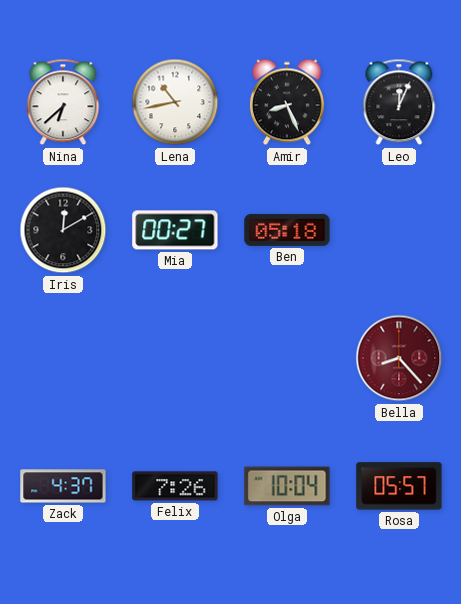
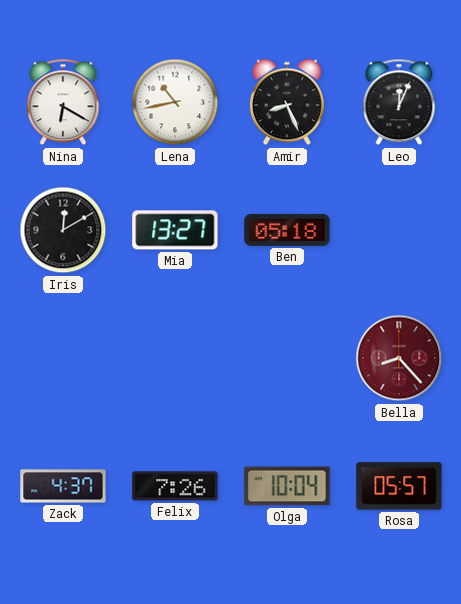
Nina: 6:38 -> 6:20 (63, 102)
Mia: 00:27 -> 13:27 (175, 230)
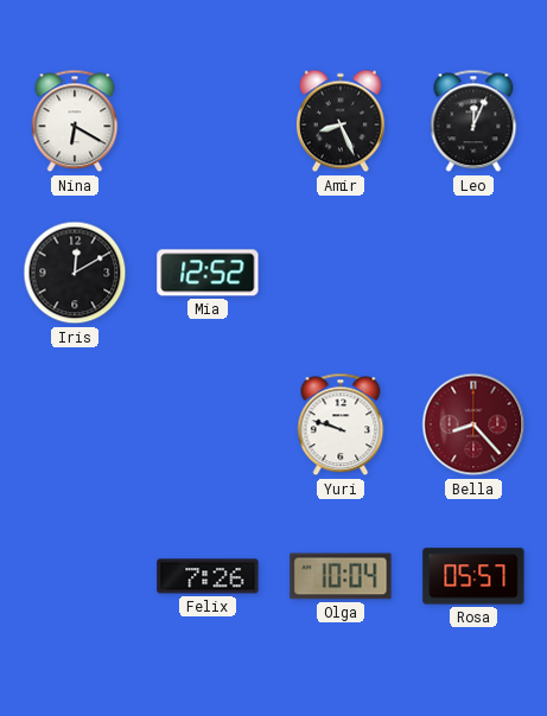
Lena: 10:43 -> none (175, 102)
Mia: 13:27 -> 12:52 (208, 273)
Ben: 05:18 -> none (287, 230)
Yuri: none -> 9:48 (341, 424)
Zack: 4:37 -> none (63, 486)
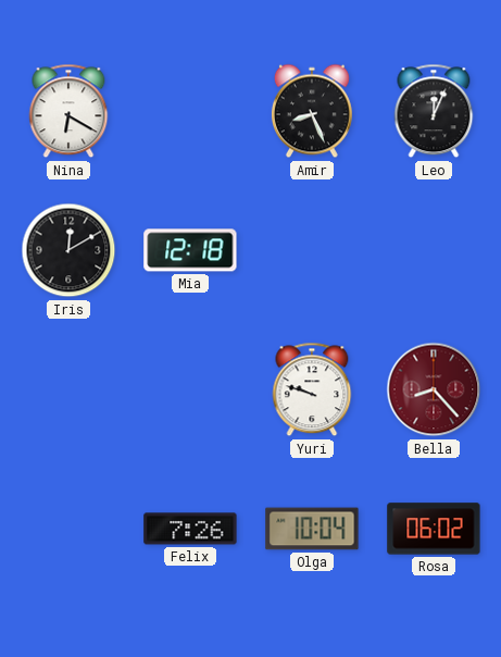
Mia: 12:52 -> 12:18 (190, 250)
Rosa: 05:57 -> 06:02 (434, 529)
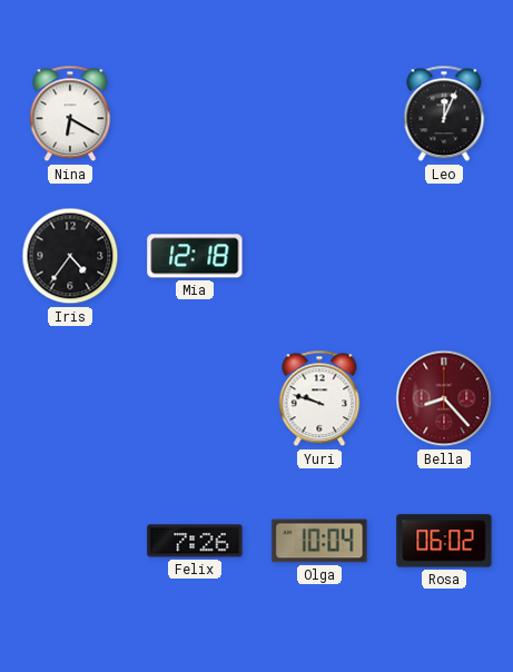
Amir: 8:26 -> none (312, 111)
Iris: 12:10 -> 4:36 (70, 256)
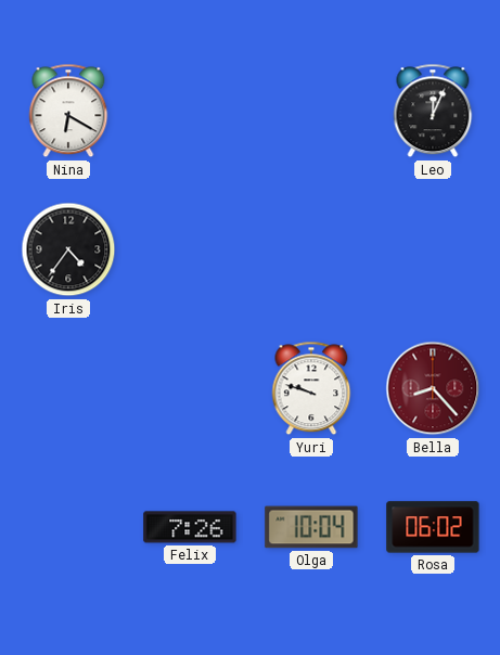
Mia: 12:18 -> none (195, 256)
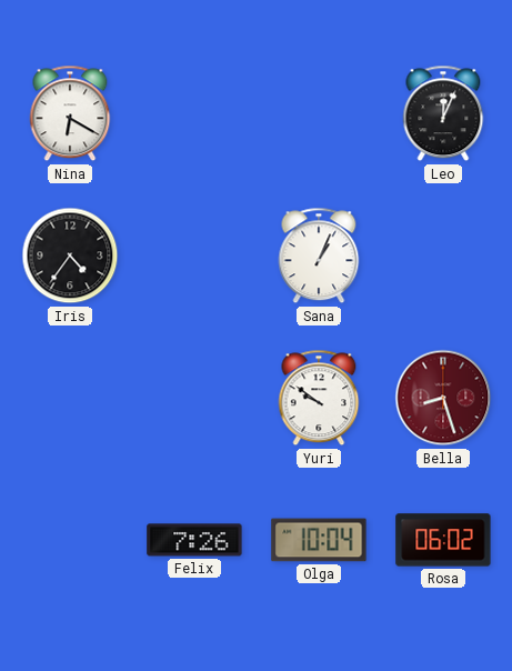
Sana: none -> 1:04 (319, 256)
Yuri: 9:48 -> 9:51 (319, 398)
Bella: 8:23 -> 8:27 (443, 398)
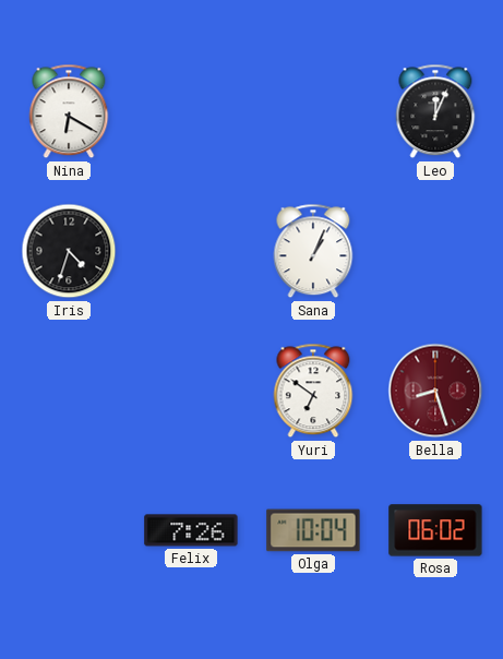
Iris: 4:36 -> 4:33 (69, 251)
Yuri: 9:51 -> 6:51 (313, 391)
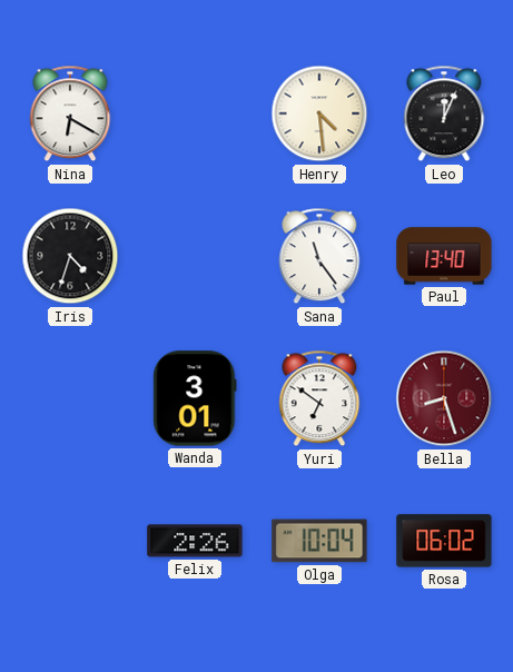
Henry: none -> 4:29 (319, 113)
Sana: 1:04 -> 11:24 (319, 256)
Paul: none -> 13:40 (444, 256)
Wanda: none -> 3:01 (195, 398)
Felix: 7:26 -> 2:26 (195, 541)
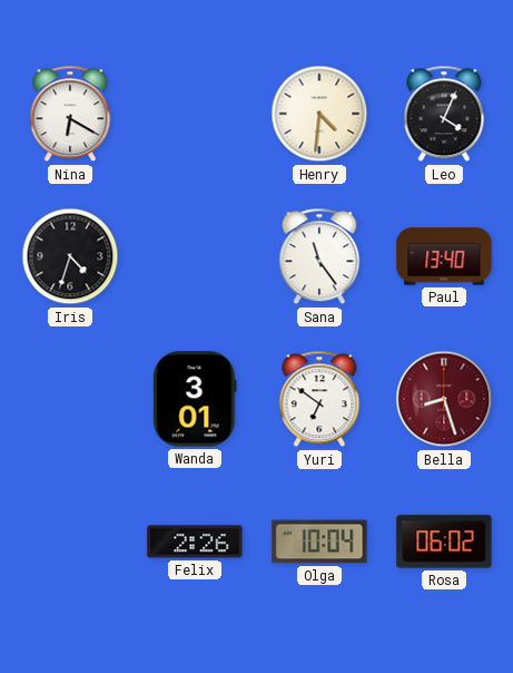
Henry: 4:29 -> 4:31 (319, 114)
Leo: 12:04 -> 4:04 (444, 114)
